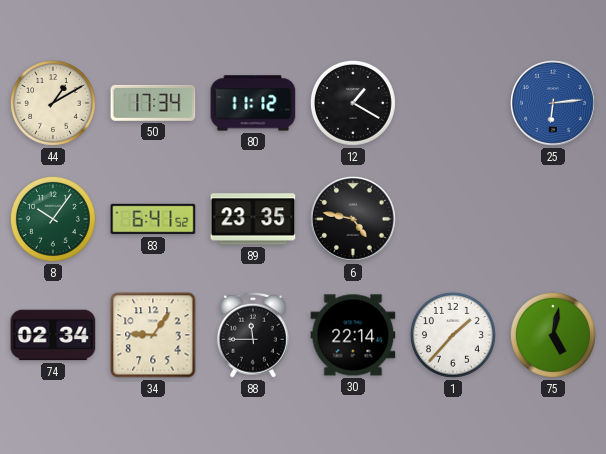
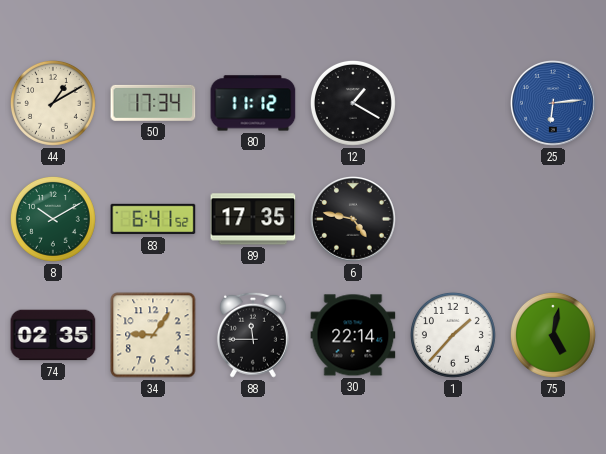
8: 10:06 -> 10:10 (53, 219)
89: 23:35 -> 17:35 (253, 219)
74: 02:34 -> 02:35 (53, 335)
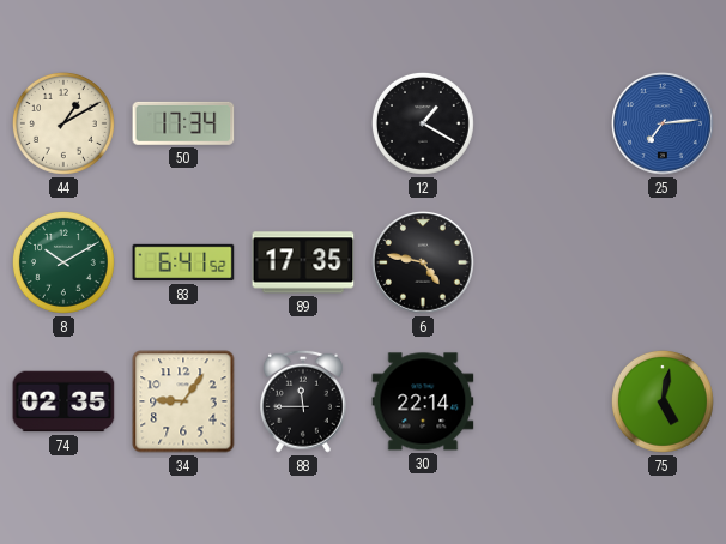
80: 11:12 -> none (253, 103)
25: 6:14 -> 7:14 (664, 125)
1: 1:37 -> none (453, 335)
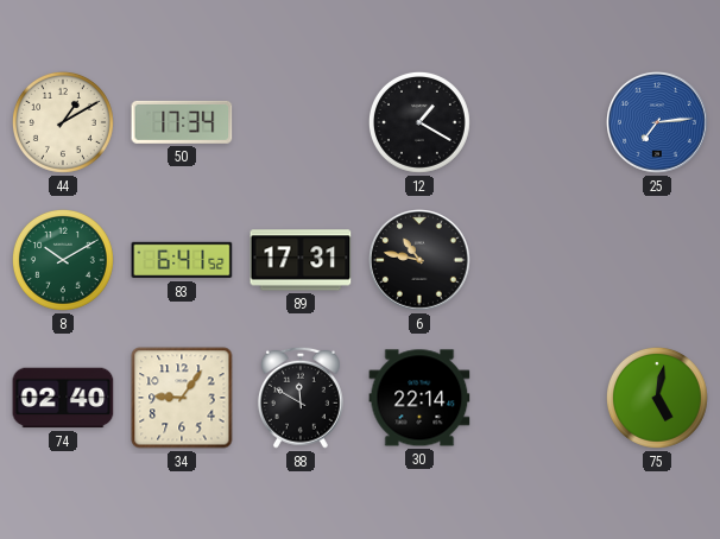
89: 17:35 -> 17:31 (301, 260)
6: 4:47 -> 10:47 (421, 261)
74: 02:35 -> 02:40 (63, 398)
88: 11:45 -> 11:50 (301, 398)
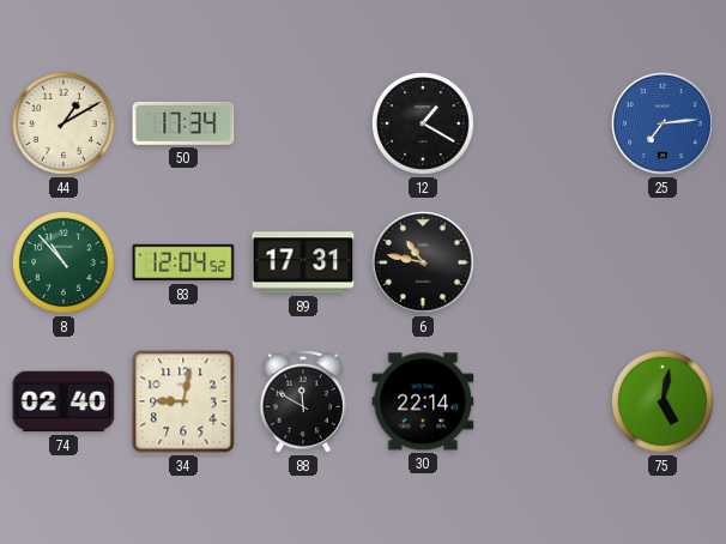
8: 10:10 -> 10:53 (63, 262)
83: 6:41 -> 12:04 (183, 262)
34: 9:06 -> 9:02 (183, 401)
